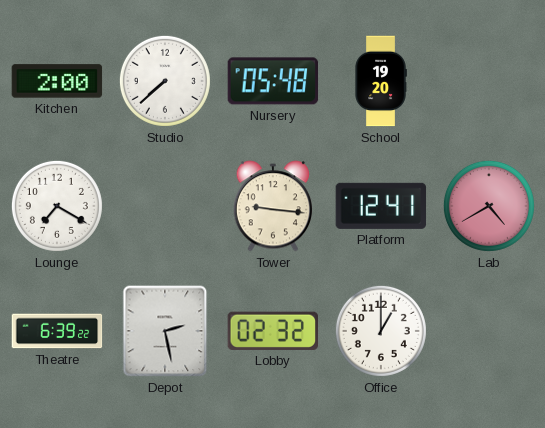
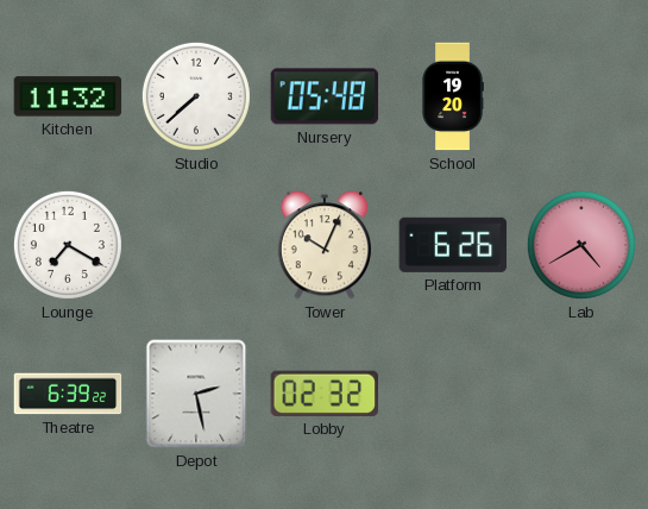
Kitchen: 2:00 -> 11:32 (68, 96)
Tower: 9:16 -> 10:04 (323, 245)
Platform: 12:41 -> 6:26 (453, 245)
Office: 1:00 -> none (381, 331)
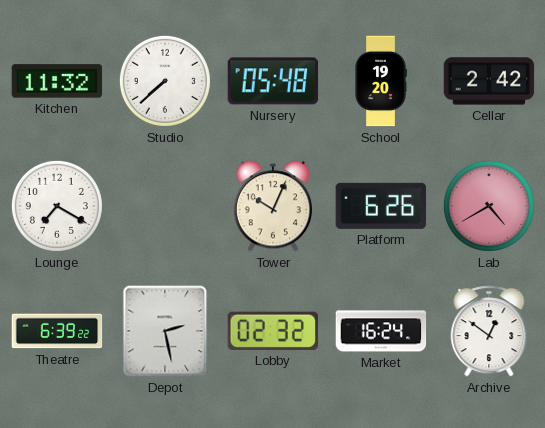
Cellar: none -> 2:42 (489, 81)
Market: none -> 16:24 (381, 331)
Archive: none -> 12:51 (489, 331)
